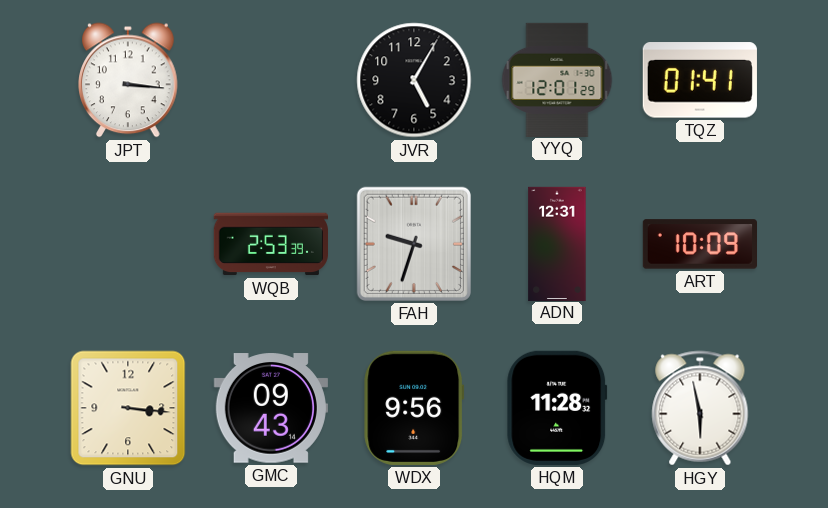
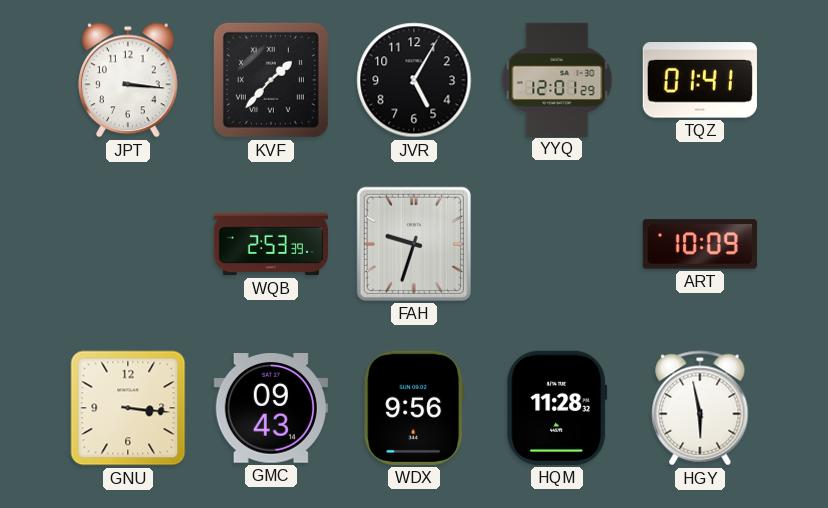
KVF: none -> 1:37 (271, 80)
ADN: 12:31 -> none (557, 243)
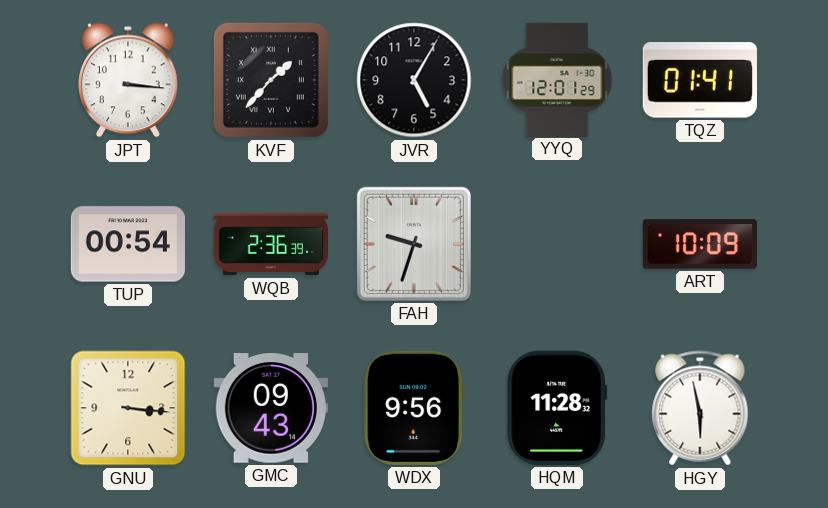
TUP: none -> 00:54 (128, 244)
WQB: 2:53 -> 2:36 (271, 244)
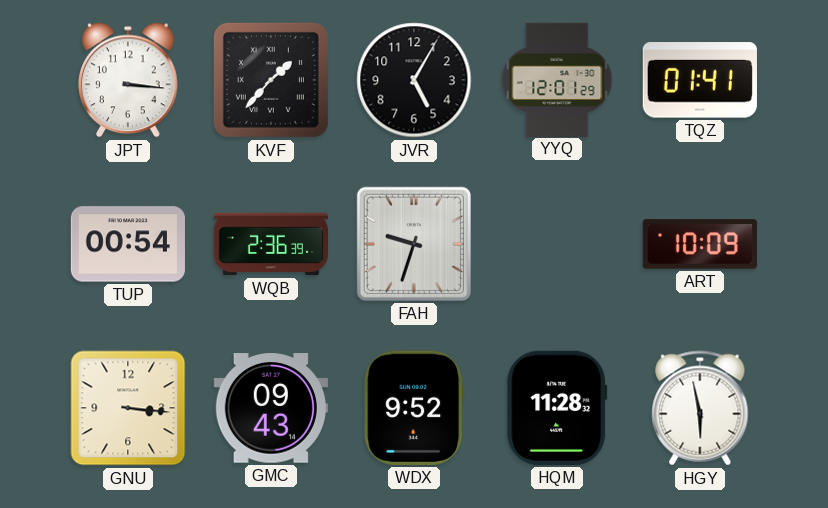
WDX: 9:56 -> 9:52 (414, 408)
